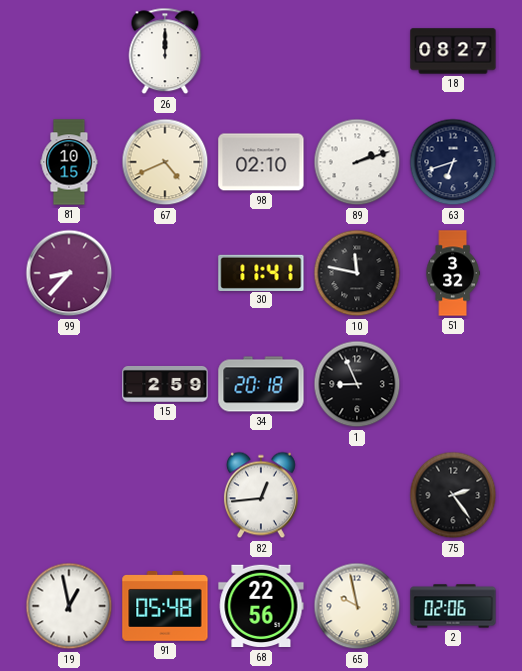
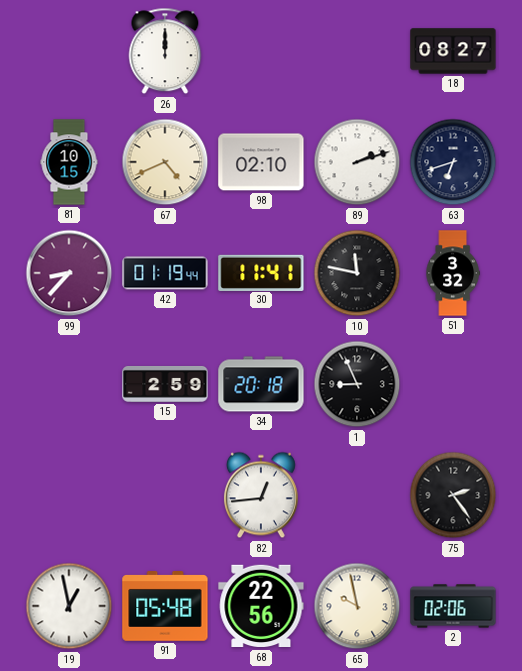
42: none -> 01:19 (165, 273)
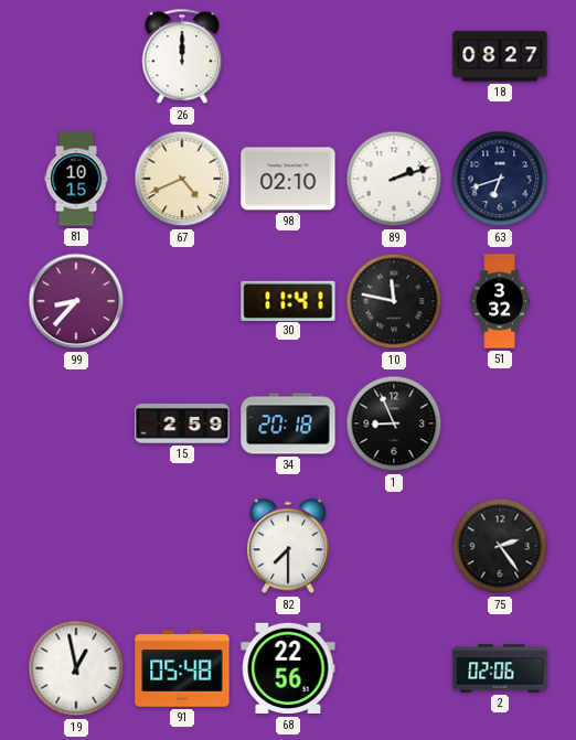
42: 01:19 -> none (165, 273)
82: 12:44 -> 7:30 (288, 546)
65: 9:58 -> none (357, 606)
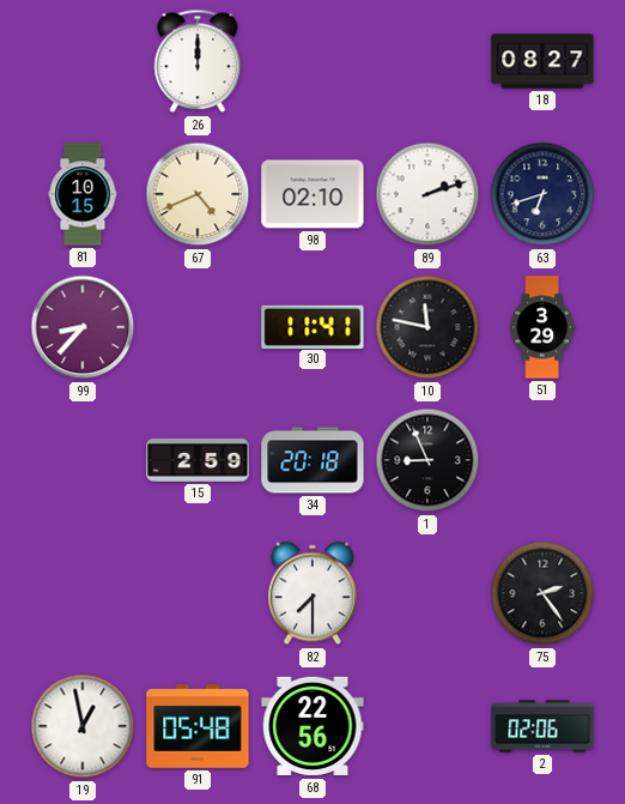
51: 3:32 -> 3:29 (542, 327)
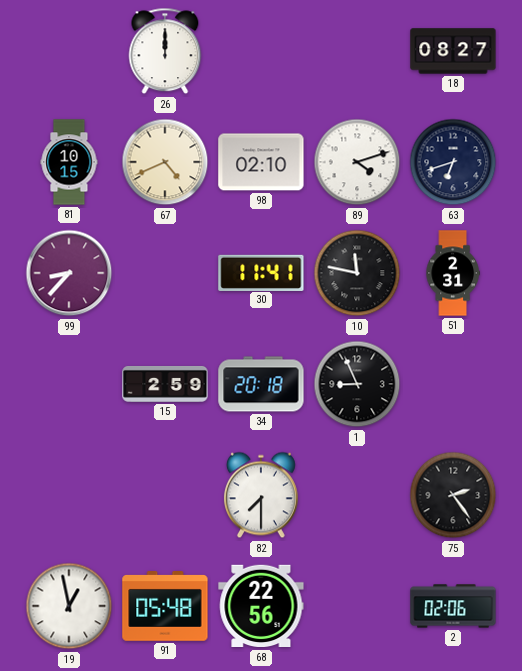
89: 2:12 -> 4:12 (357, 162)
51: 3:29 -> 2:31 (453, 273)
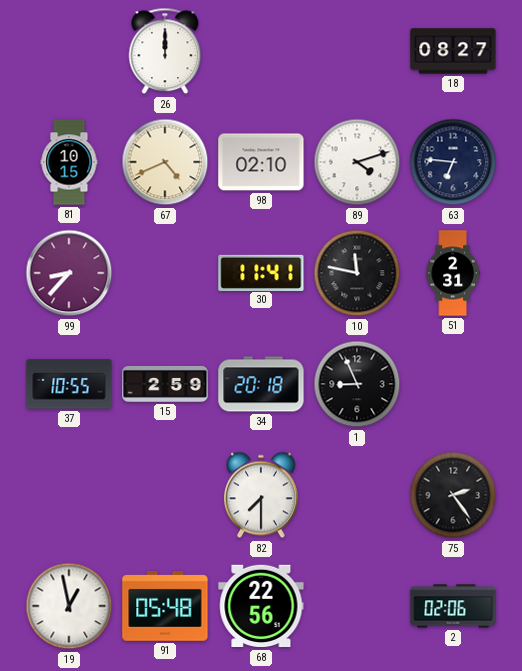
63: 6:42 -> 6:46 (453, 162)
37: none -> 10:55 (69, 384)
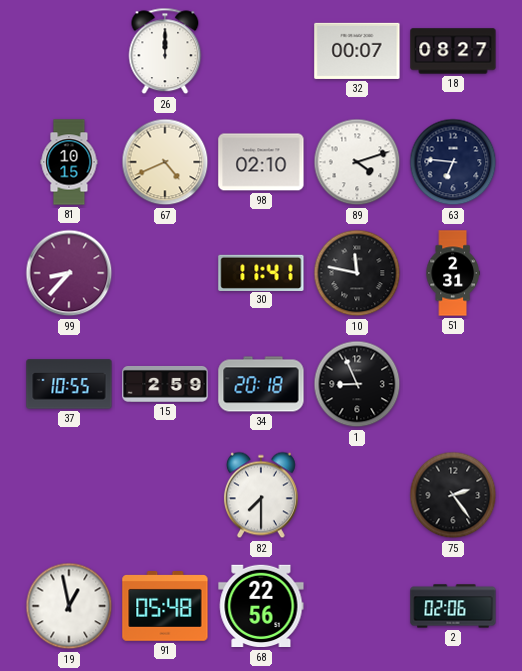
32: none -> 00:07 (357, 51)
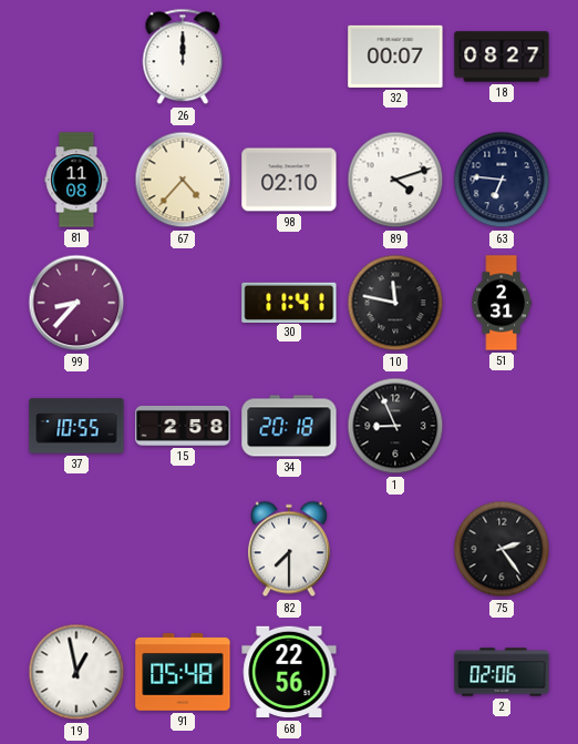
81: 10:15 -> 11:08 (76, 180)
67: 4:41 -> 4:37 (183, 180)
15: 2:59 -> 2:58 (183, 426)
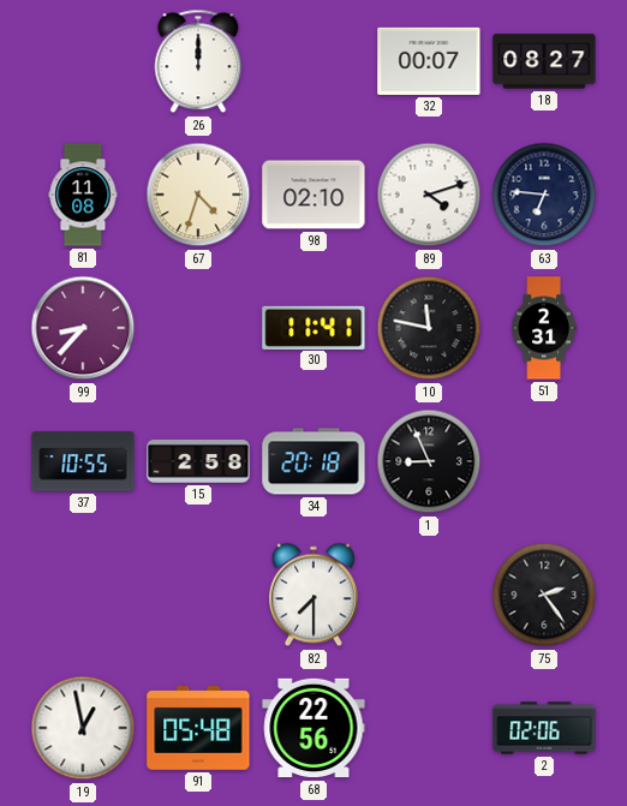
67: 4:37 -> 4:33 (198, 195)
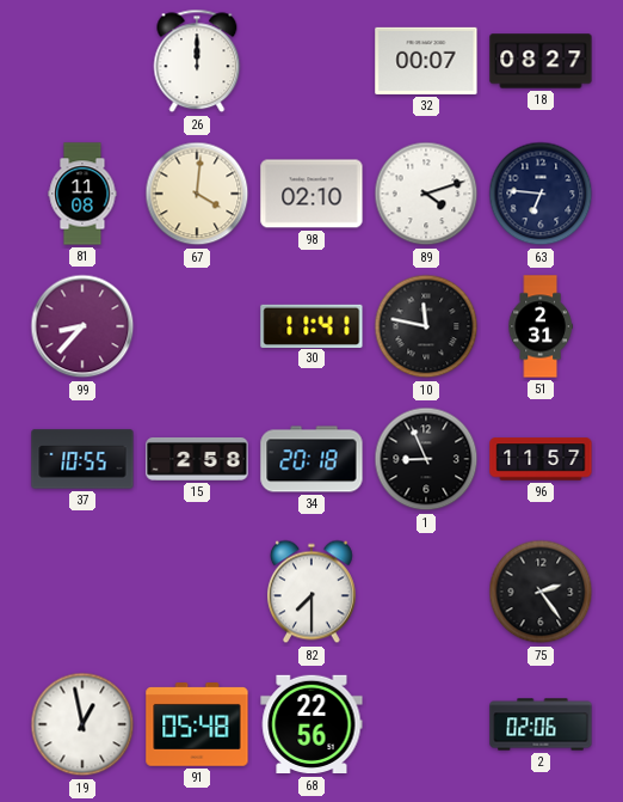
67: 4:33 -> 4:01 (197, 194)
96: none -> 11:57 (541, 459)
